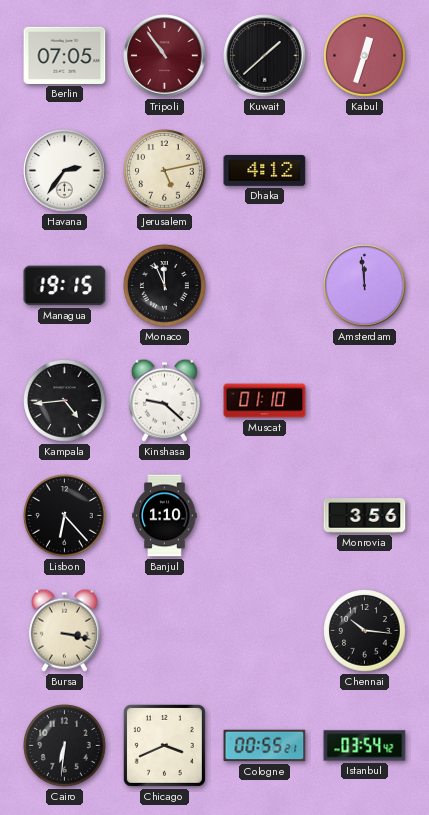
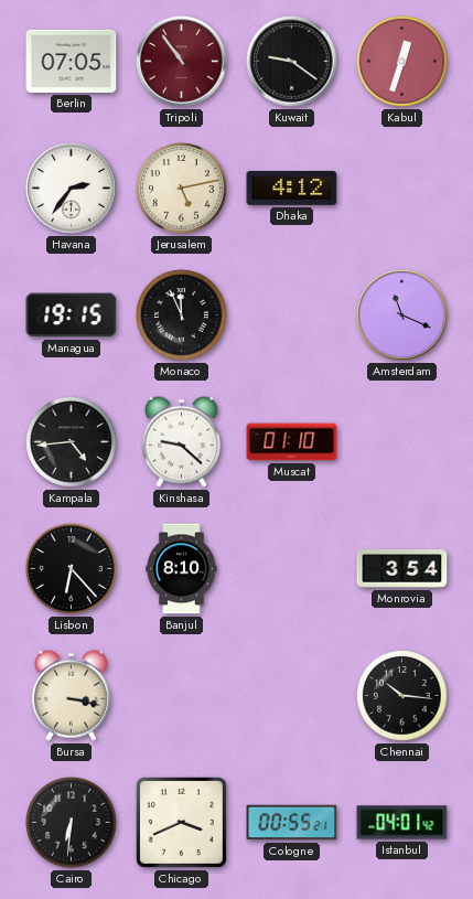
Kuwait: 1:38 -> 9:21 (292, 62)
Amsterdam: 11:59 -> 11:19 (402, 315)
Banjul: 1:10 -> 8:10 (182, 569)
Monrovia: 3:56 -> 3:54 (402, 569)
Istanbul: 03:54 -> 04:01 (402, 823)
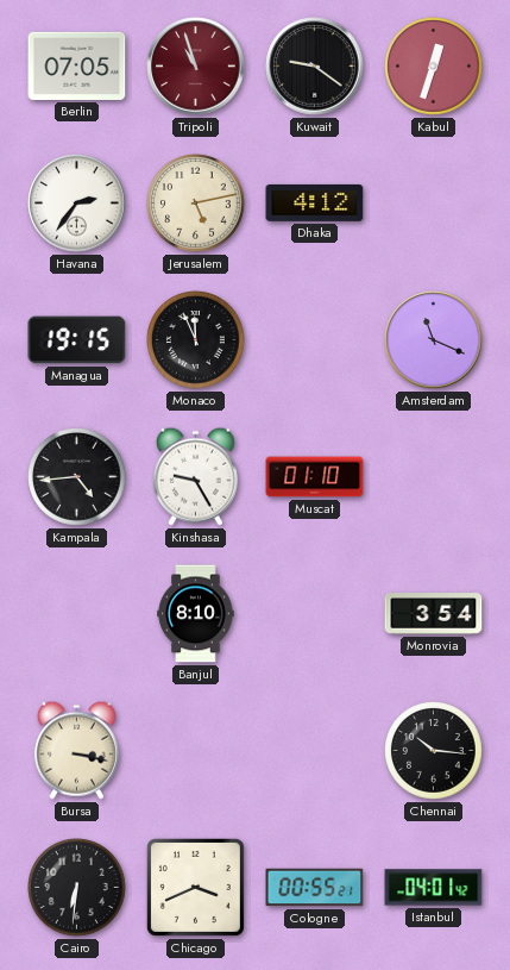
Tripoli: 10:54 -> 10:57 (196, 67)
Kinshasa: 9:22 -> 9:25 (195, 476)
Lisbon: 6:23 -> none (72, 569)
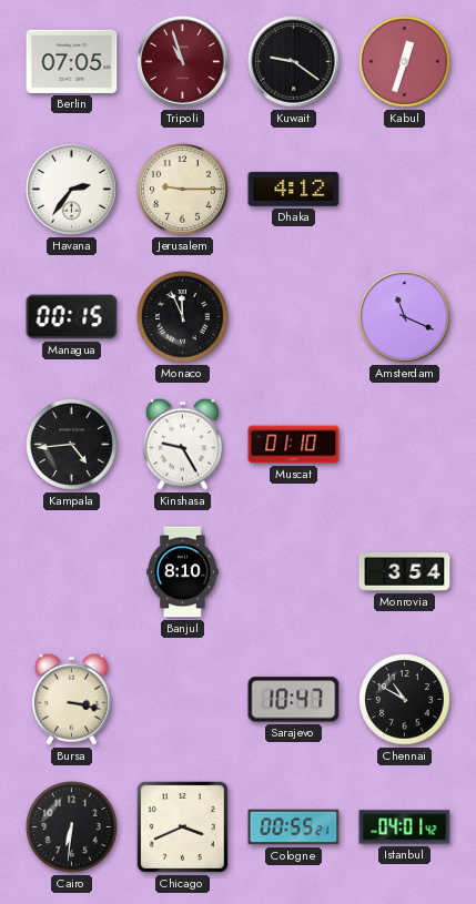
Jerusalem: 5:13 -> 9:15 (183, 190)
Managua: 19:15 -> 00:15 (72, 317)
Sarajevo: none -> 10:47 (294, 700)
Chennai: 10:16 -> 10:50 (405, 700)
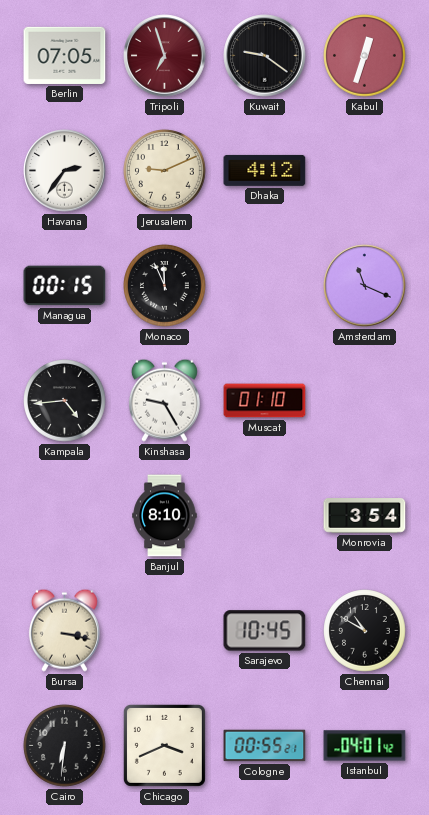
Tripoli: 10:57 -> 6:57 (165, 56)
Jerusalem: 9:15 -> 9:11 (165, 171)
Sarajevo: 10:47 -> 10:45 (265, 631)
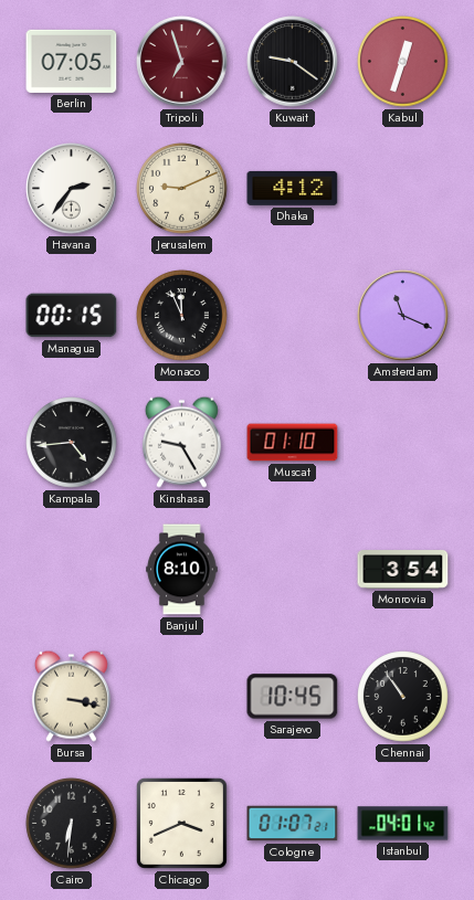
Chennai: 10:50 -> 10:54 (403, 697)
Cologne: 00:55 -> 01:07 (293, 824)
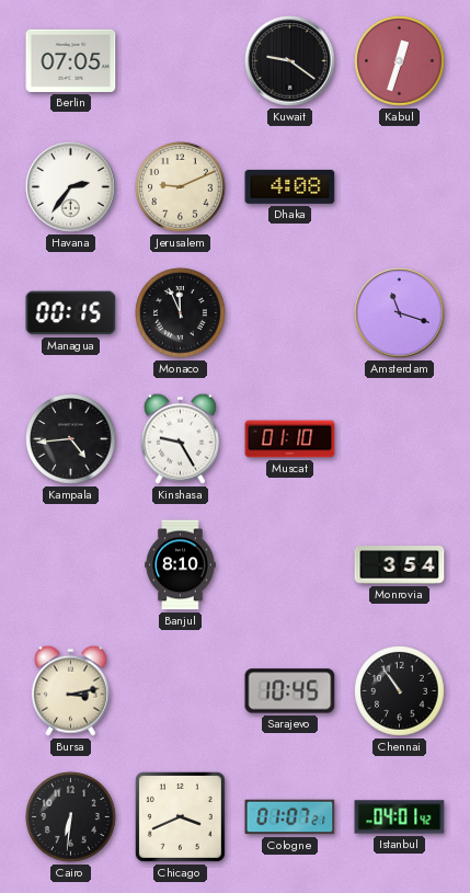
Tripoli: 6:57 -> none (182, 62)
Dhaka: 4:12 -> 4:08 (290, 186)
Amsterdam: 11:19 -> 11:18 (400, 313)
Bursa: 3:17 -> 3:13 (70, 690)
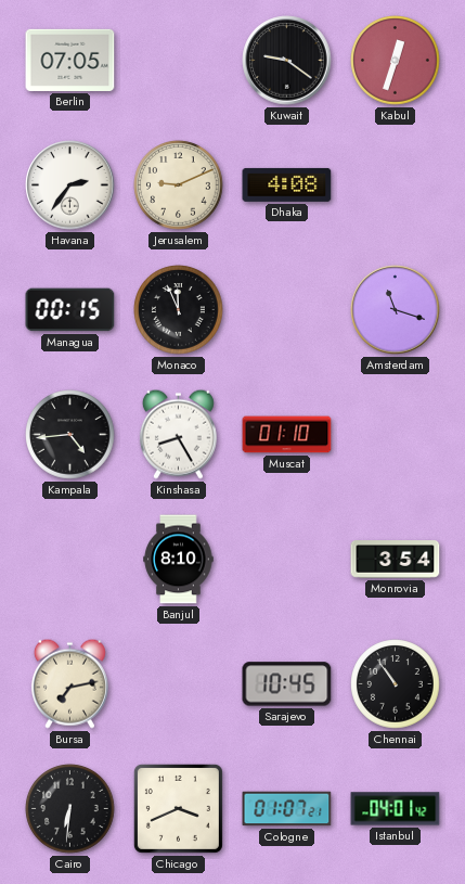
Kinshasa: 9:25 -> 8:25 (178, 434)
Bursa: 3:13 -> 7:13 (69, 683)
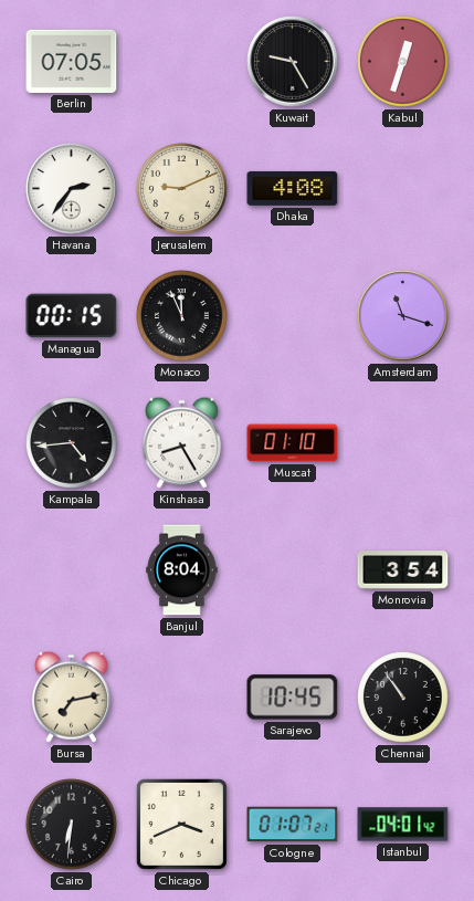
Kuwait: 9:21 -> 9:25 (293, 62)
Banjul: 8:10 -> 8:04 (182, 570)
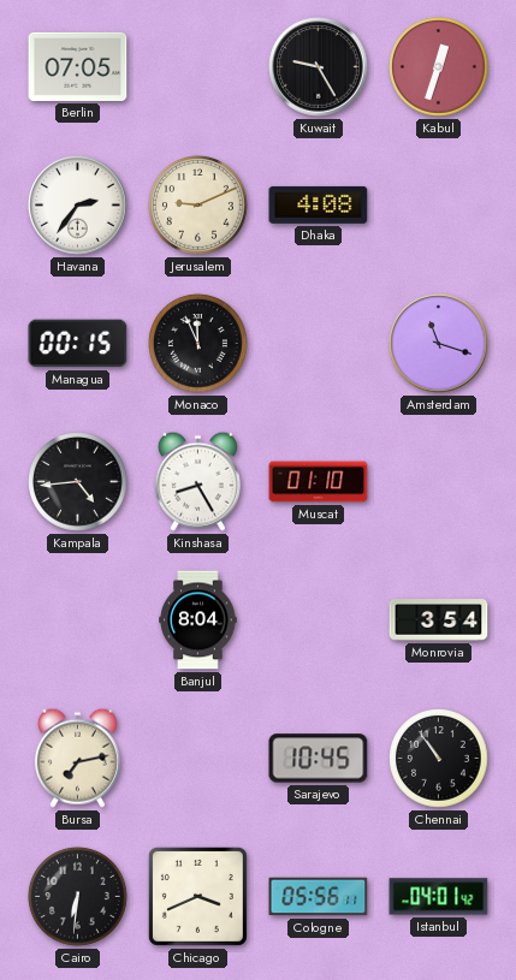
Cologne: 01:07 -> 05:56 (319, 897)
